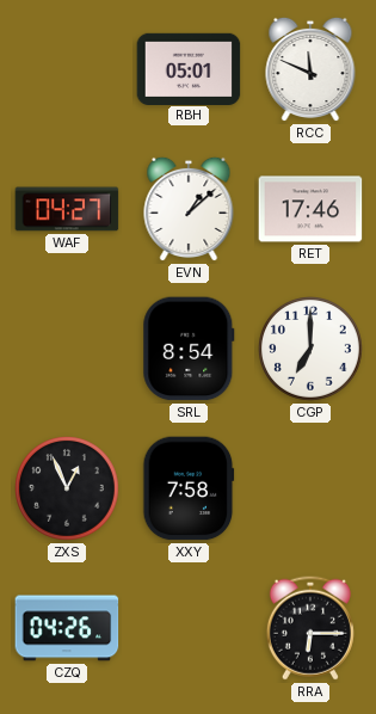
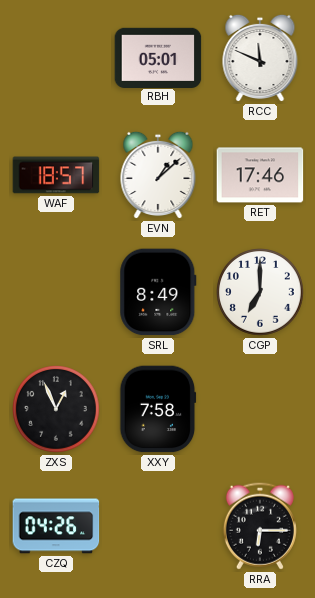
WAF: 04:27 -> 18:57 (56, 175)
SRL: 8:54 -> 8:49 (158, 292)
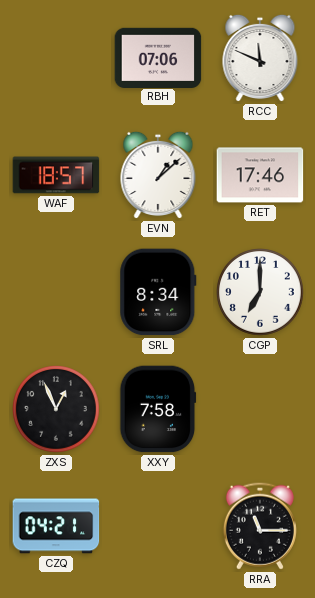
RBH: 05:01 -> 07:06 (158, 57)
SRL: 8:49 -> 8:34 (158, 292)
CZQ: 04:26 -> 04:21 (56, 526)
RRA: 6:15 -> 11:15 (260, 526)
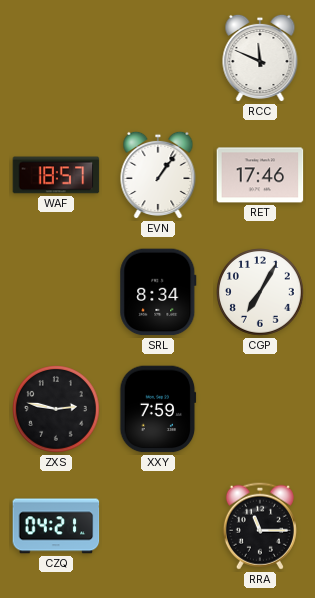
RBH: 07:06 -> none (158, 57)
EVN: 1:08 -> 1:06 (158, 175)
CGP: 7:00 -> 7:05 (261, 293)
ZXS: 12:56 -> 2:47 (57, 410)
XXY: 7:58 -> 7:59 (158, 409)
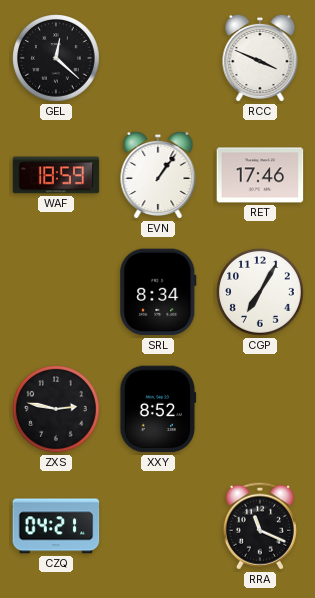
GEL: none -> 12:22 (57, 59)
RCC: 11:49 -> 3:49 (260, 58)
WAF: 18:57 -> 18:59 (56, 175)
XXY: 7:59 -> 8:52 (158, 409)
RRA: 11:15 -> 11:19 (260, 526)
